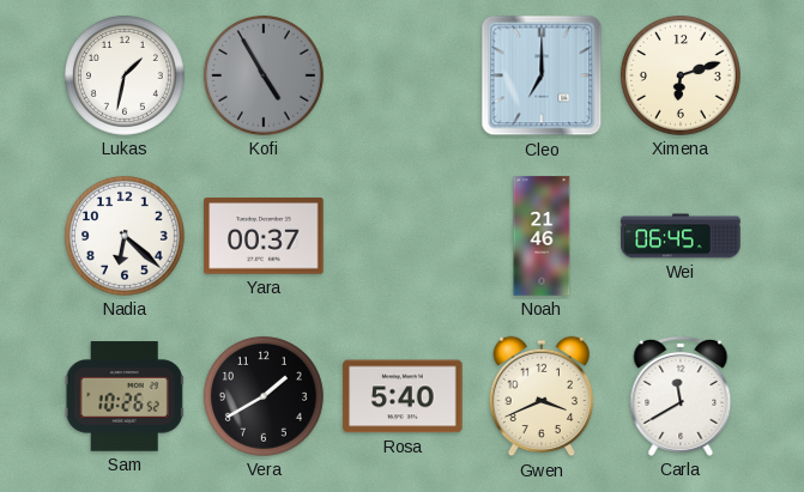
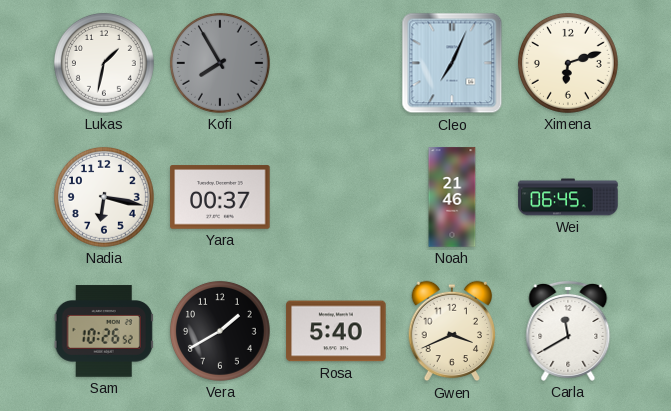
Kofi: 4:55 -> 7:55 (220, 63)
Cleo: 7:00 -> 7:04 (452, 63)
Nadia: 6:22 -> 6:17 (104, 197)
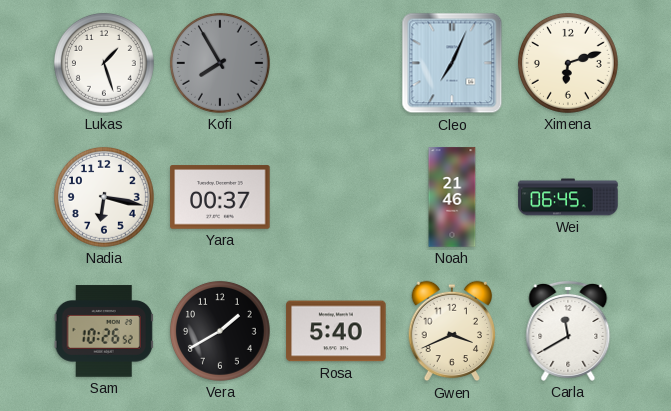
Lukas: 1:32 -> 1:27 (104, 63)
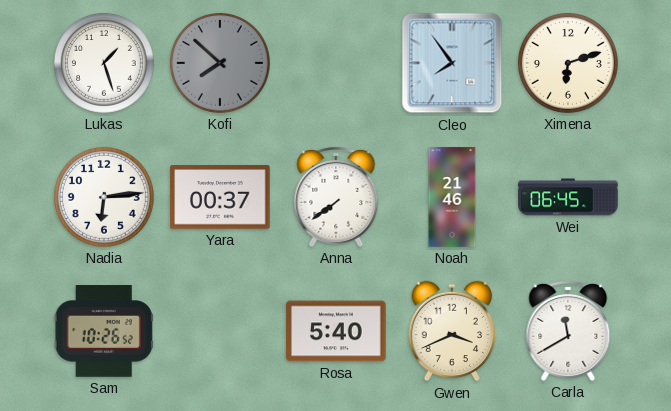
Kofi: 7:55 -> 7:52 (220, 63)
Cleo: 7:04 -> 7:54 (452, 63)
Nadia: 6:17 -> 6:14 (104, 197)
Anna: none -> 7:39 (336, 197)
Vera: 1:40 -> none (220, 331)
